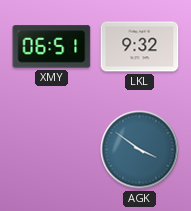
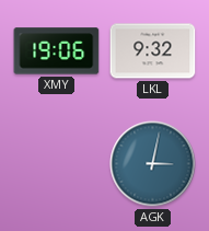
XMY: 06:51 -> 19:06 (57, 51)
AGK: 3:51 -> 3:02 (153, 164)
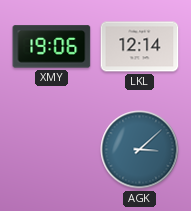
LKL: 9:32 -> 12:14 (140, 47)
AGK: 3:02 -> 3:08 (140, 150)
